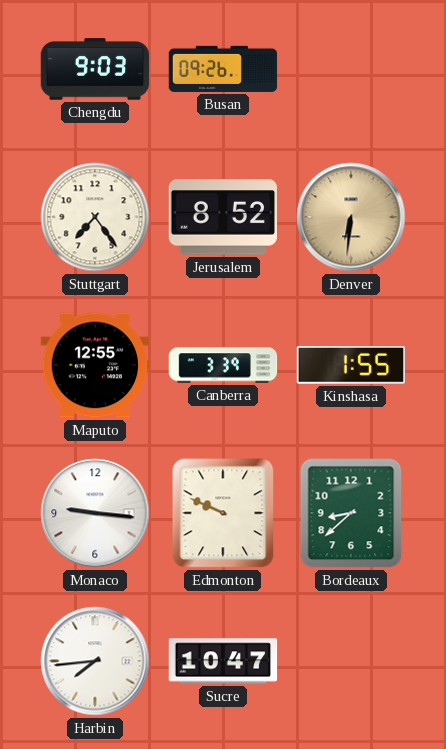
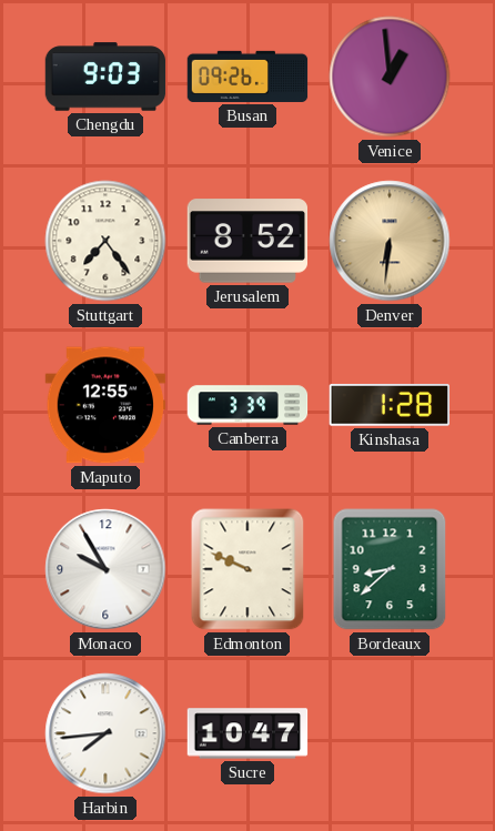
Venice: none -> 12:59 (390, 77)
Kinshasa: 1:55 -> 1:28 (388, 406)
Monaco: 9:16 -> 9:55 (105, 569)
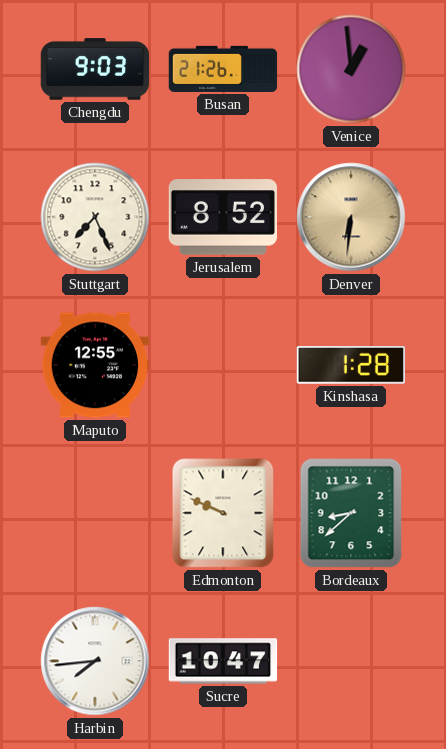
Busan: 09:26 -> 21:26 (223, 69)
Stuttgart: 7:24 -> 7:26 (95, 217)
Canberra: 3:39 -> none (247, 405)
Monaco: 9:55 -> none (105, 569)
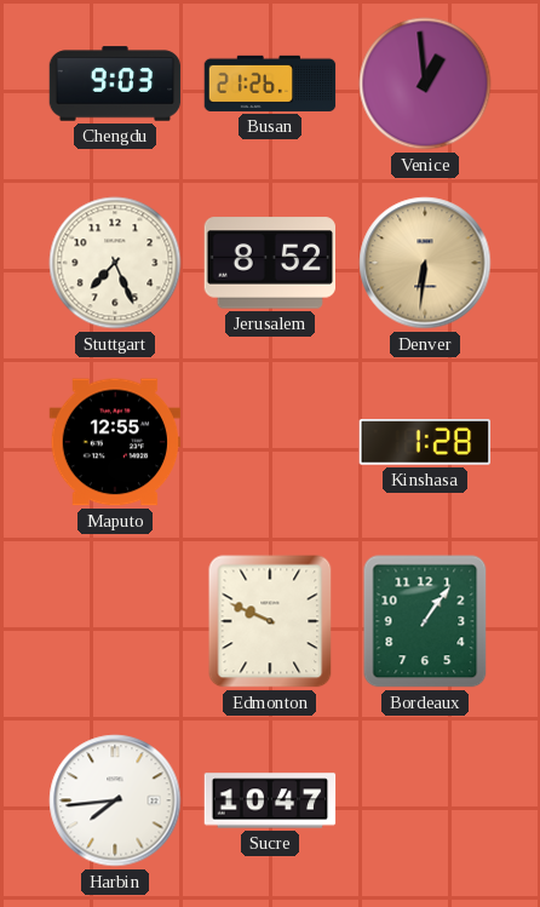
Bordeaux: 8:38 -> 1:06 (425, 621)
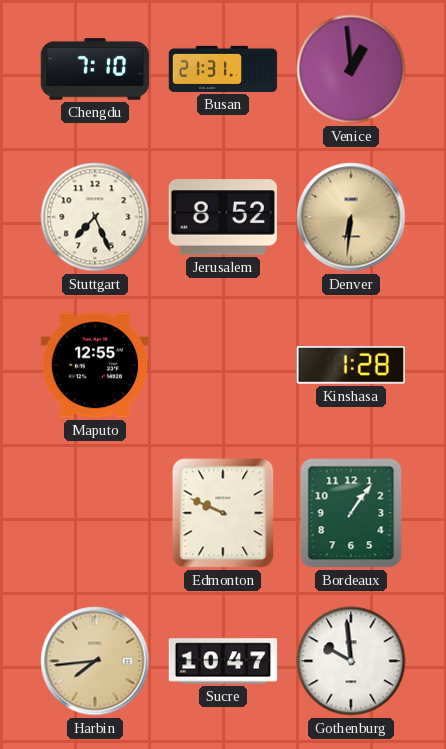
Chengdu: 9:03 -> 7:10 (95, 69)
Busan: 21:26 -> 21:31 (223, 69)
Harbin dial: white -> champagne (95, 661)
Gothenburg: none -> 9:59 (351, 661)
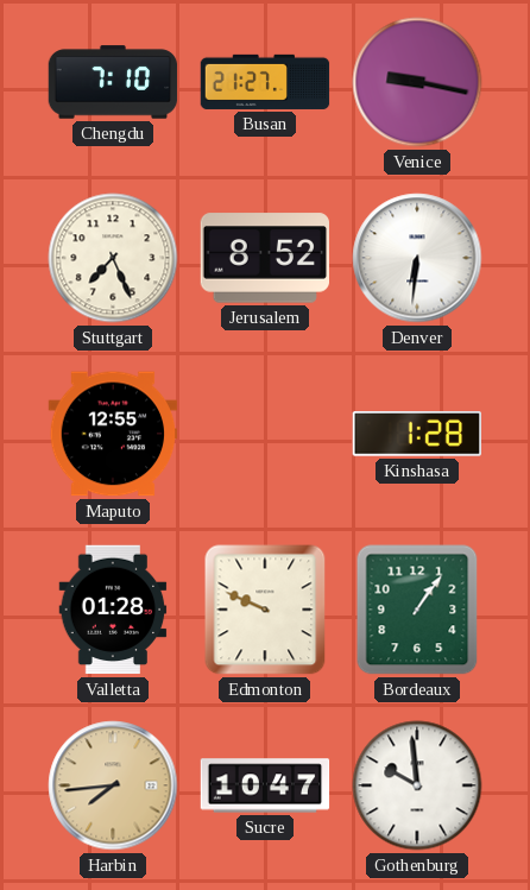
Busan: 21:31 -> 21:27 (265, 82)
Venice: 12:59 -> 9:17 (417, 82)
Denver dial: champagne -> white (417, 258)
Valletta: none -> 01:28 (113, 610)
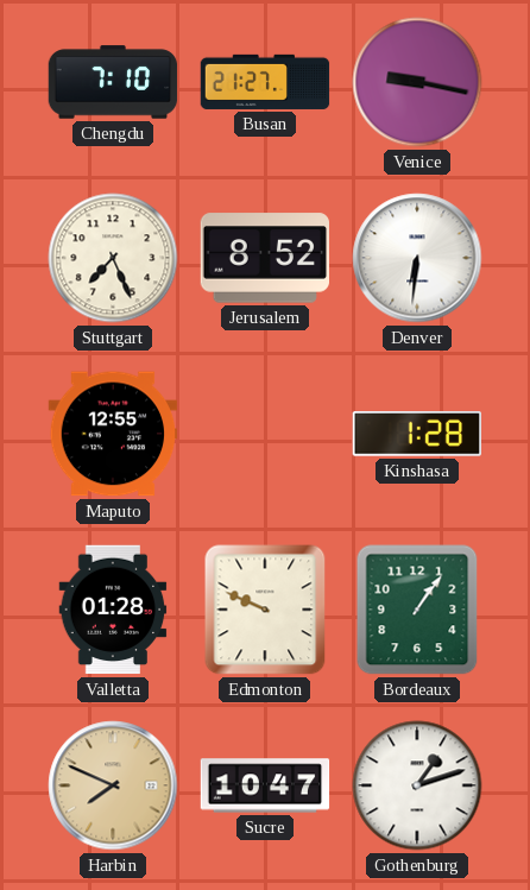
Harbin: 7:44 -> 7:49 (113, 785)
Gothenburg: 9:59 -> 1:12 (417, 785)
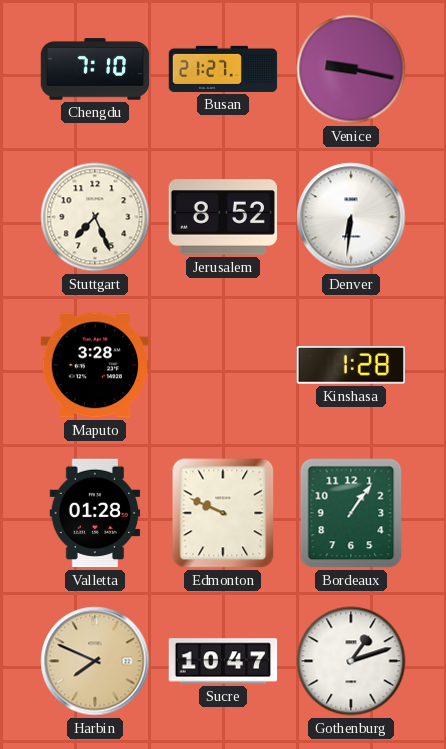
Maputo: 12:55 -> 3:28 (95, 365)
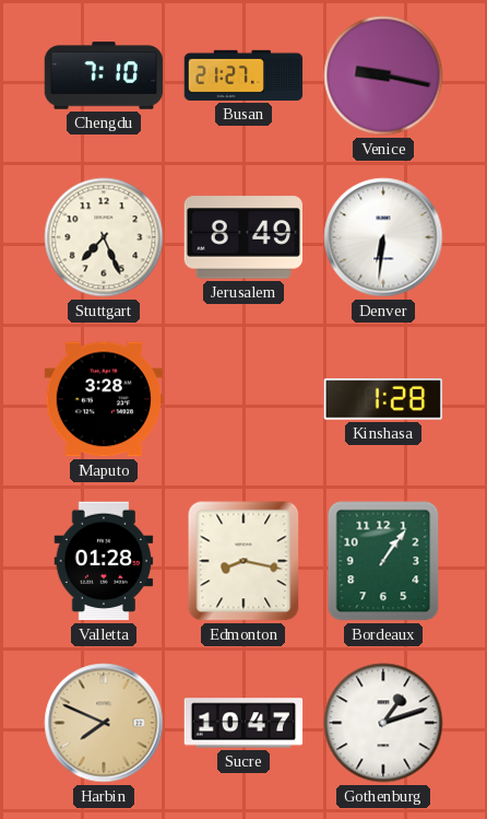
Jerusalem: 8:52 -> 8:49 (243, 237)
Edmonton: 9:49 -> 8:17 (243, 561)
